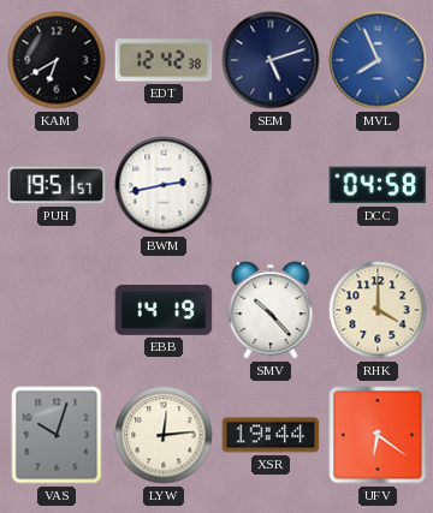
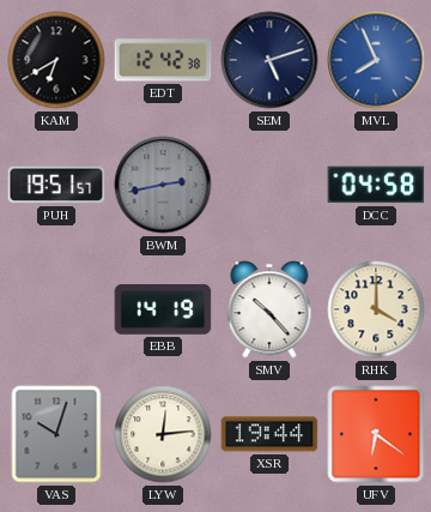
BWM dial: white -> grey (163, 185)
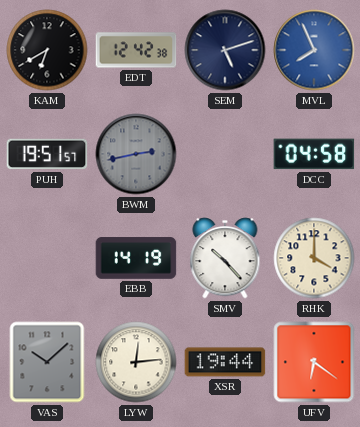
VAS: 10:03 -> 10:08 (47, 362)
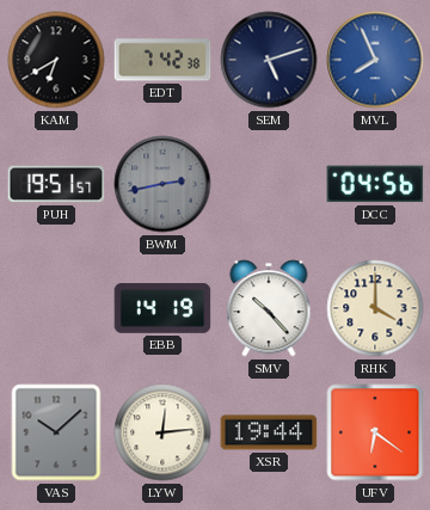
EDT: 12:42 -> 7:42 (162, 60)
DCC: 04:58 -> 04:56 (375, 184)
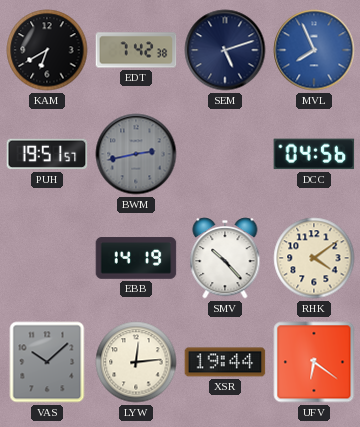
RHK: 4:00 -> 4:09 (314, 258)
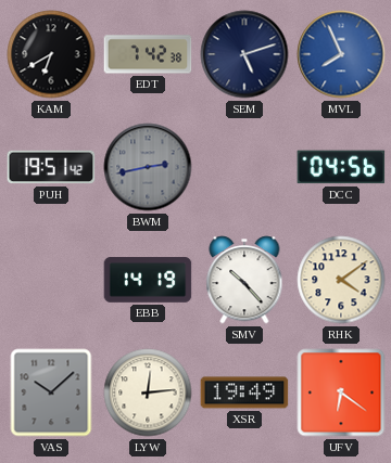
PUH: 19:51:57 -> 19:51:42 (51, 167)
XSR: 19:44 -> 19:49 (244, 393)
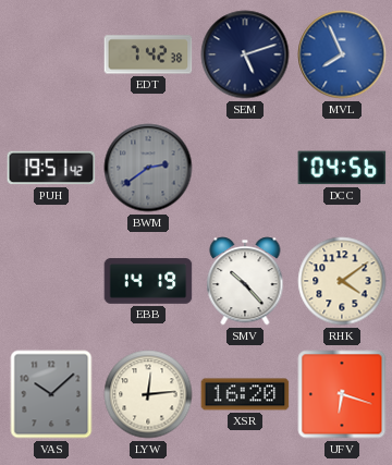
KAM: 6:40 -> none (51, 54)
BWM: 2:43 -> 2:39 (148, 168)
XSR: 19:49 -> 16:20 (245, 394)
UFV: 6:21 -> 6:18 (342, 394)
